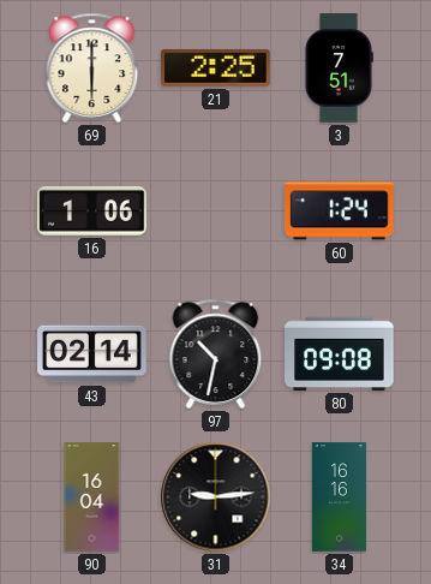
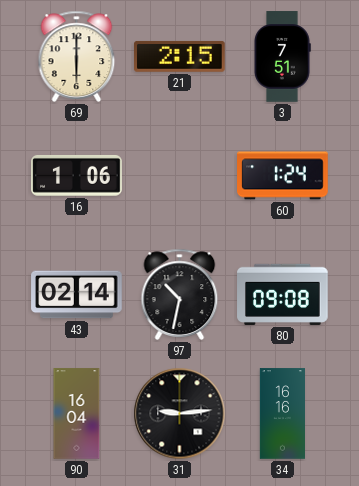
21: 2:25 -> 2:15 (180, 56)
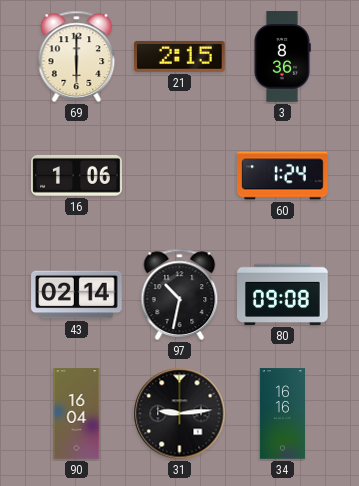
3: 7:51 -> 8:36 (282, 57)
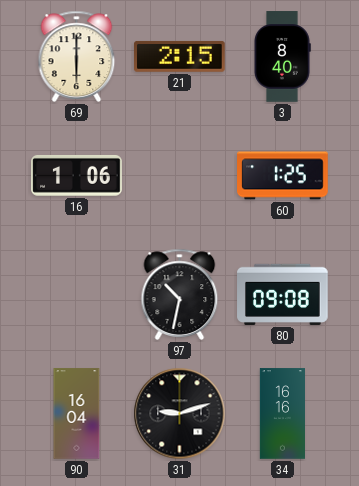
3: 8:36 -> 8:40 (282, 57)
60: 1:24 -> 1:25 (283, 176)
43: 02:14 -> none (77, 295)
31: 9:14 -> 9:12 (180, 414)
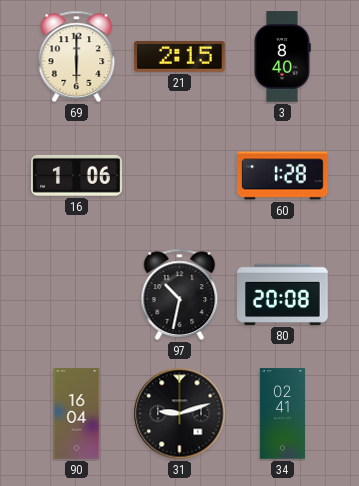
60: 1:25 -> 1:28 (283, 176)
80: 09:08 -> 20:08 (283, 294)
34: 16:16 -> 02:41 (282, 414)
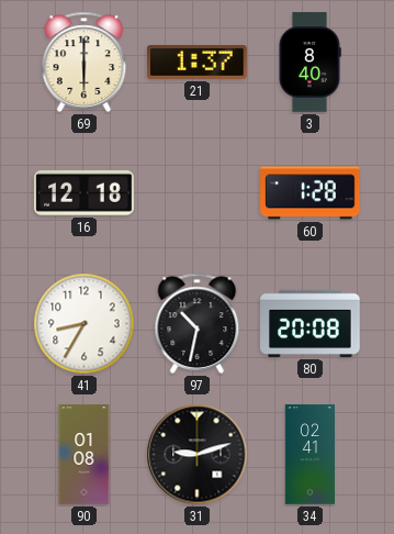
21: 2:15 -> 1:37 (198, 62)
16: 1:06 -> 12:18 (85, 192)
41: none -> 8:35 (85, 324)
90: 16:04 -> 01:08 (85, 455)
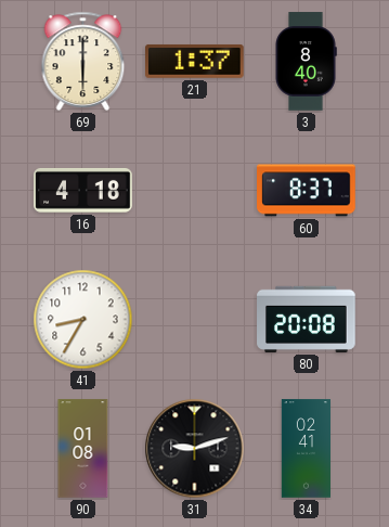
16: 12:18 -> 4:18 (83, 190)
60: 1:28 -> 8:37 (307, 191)
97: 10:32 -> none (198, 323)
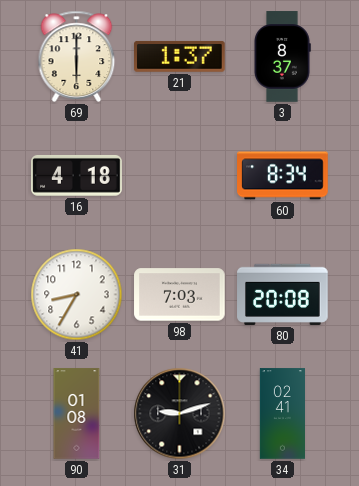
3: 8:40 -> 8:37 (282, 57)
60: 8:37 -> 8:34 (283, 176)
98: none -> 7:03 (180, 295)
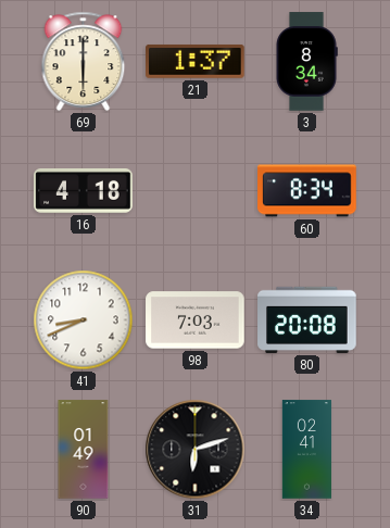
3: 8:37 -> 8:34 (306, 62)
41: 8:35 -> 8:41 (84, 320)
90: 01:08 -> 01:49 (84, 450)
31: 9:12 -> 6:12 (196, 450)
